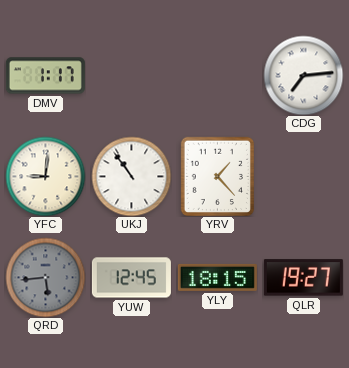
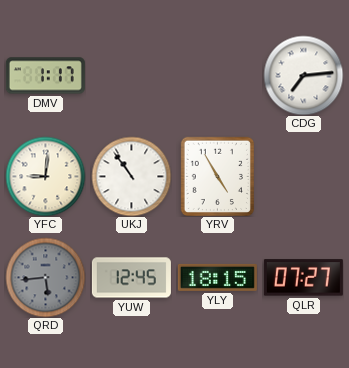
YRV: 1:23 -> 4:55 (217, 176)
QLR: 19:27 -> 07:27 (303, 278)
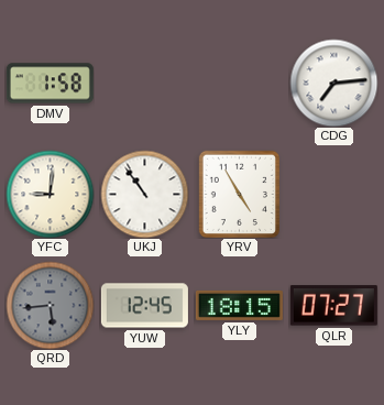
DMV: 1:17 -> 1:58 (50, 84)
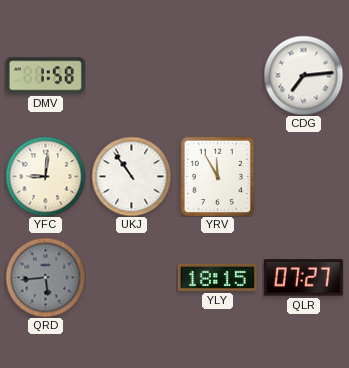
YRV: 4:55 -> 11:55 (217, 176)
YUW: 12:45 -> none (144, 306)
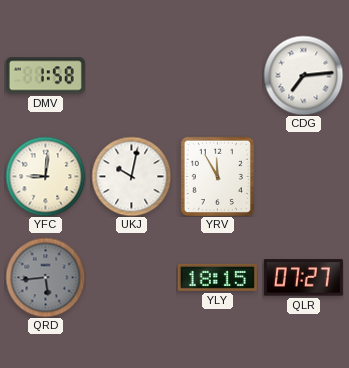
UKJ: 10:54 -> 10:02 (131, 176)
